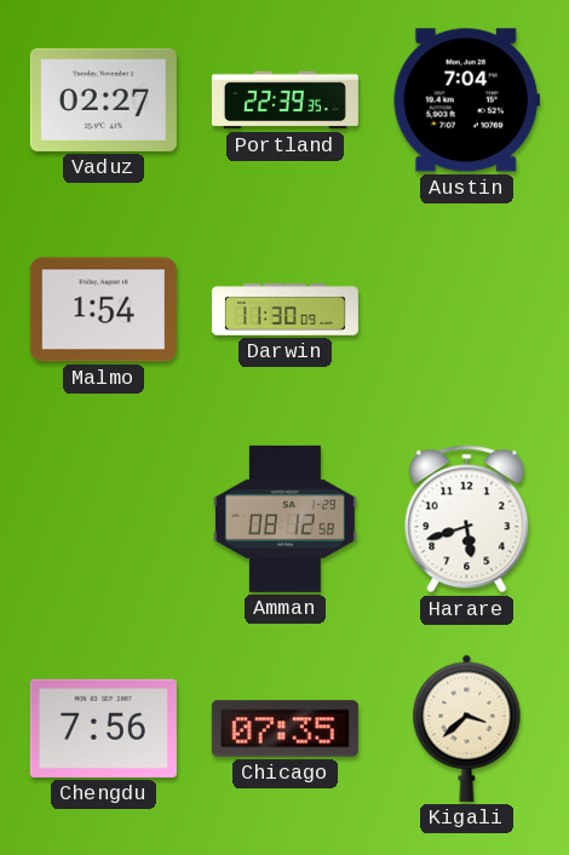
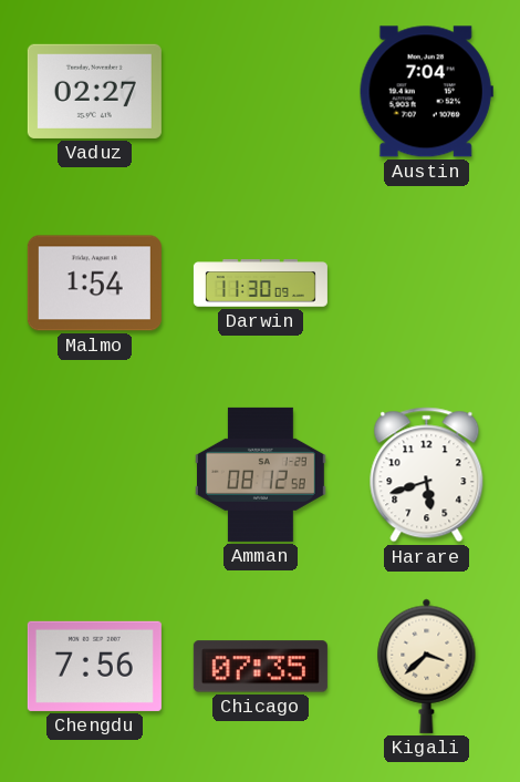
Portland: 22:39 -> none (284, 101)
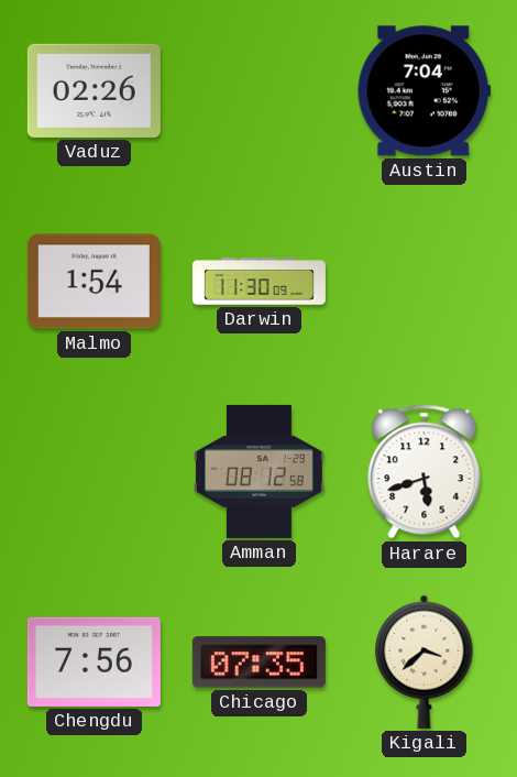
Vaduz: 02:27 -> 02:26 (94, 90)
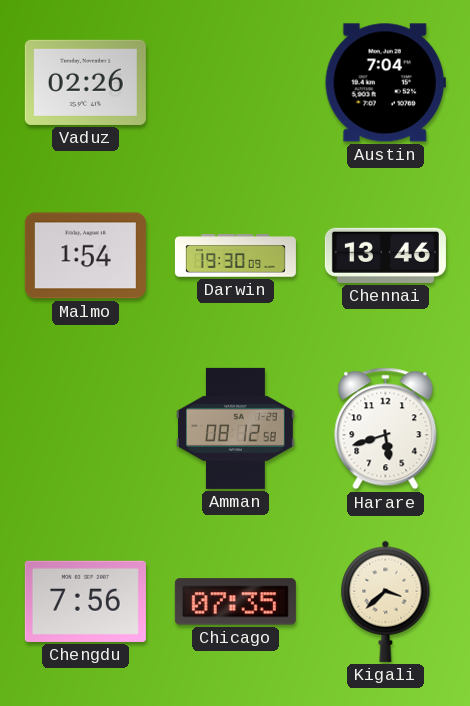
Darwin: 11:30 -> 19:30 (235, 256)
Chennai: none -> 13:46 (385, 255)
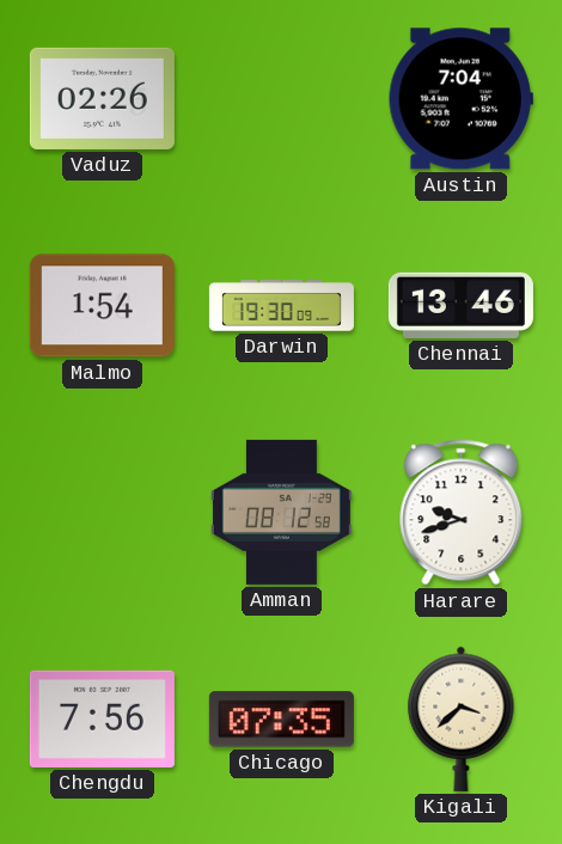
Harare: 5:42 -> 9:42 (462, 513)
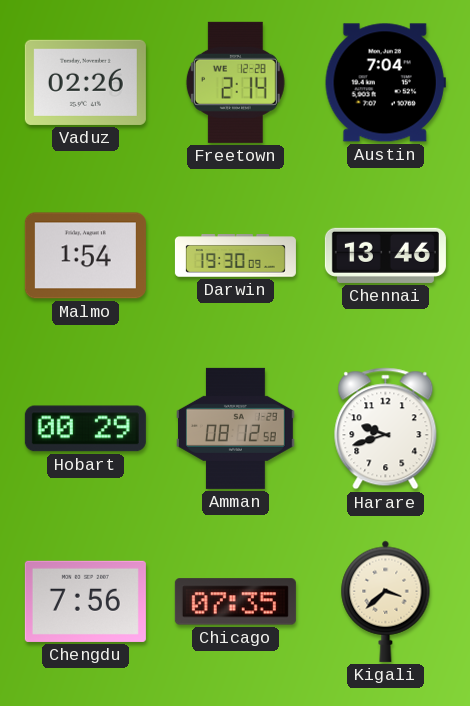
Freetown: none -> 2:14 (235, 82)
Hobart: none -> 00:29 (85, 429)
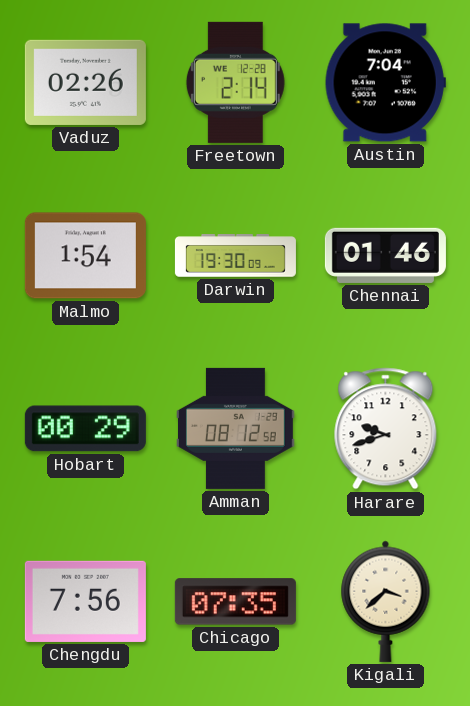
Chennai: 13:46 -> 01:46 (385, 255)
